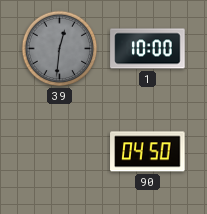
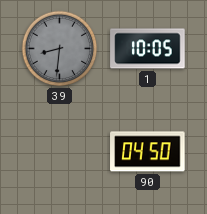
39: 12:31 -> 8:31 (60, 49)
1: 10:00 -> 10:05 (148, 49)
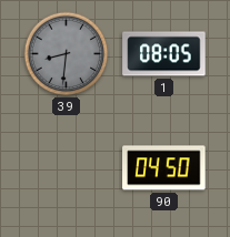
1: 10:05 -> 08:05 (164, 54)
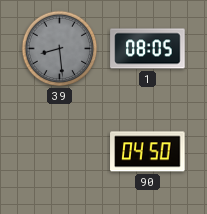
39: 8:31 -> 8:29 (60, 49)
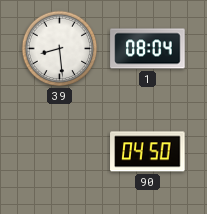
39 dial: grey -> white (60, 49)
1: 08:05 -> 08:04 (148, 49)
